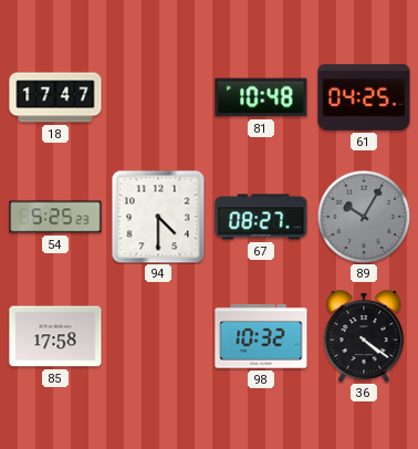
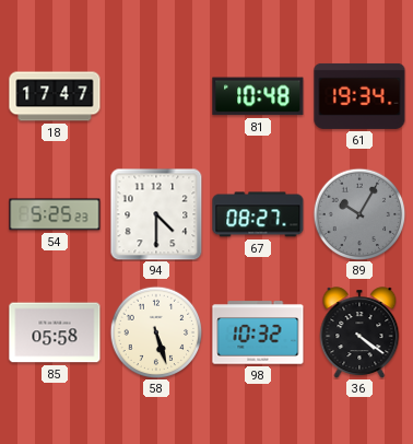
61: 04:25 -> 19:34 (359, 96)
85: 17:58 -> 05:58 (55, 332)
58: none -> 5:27 (156, 332)
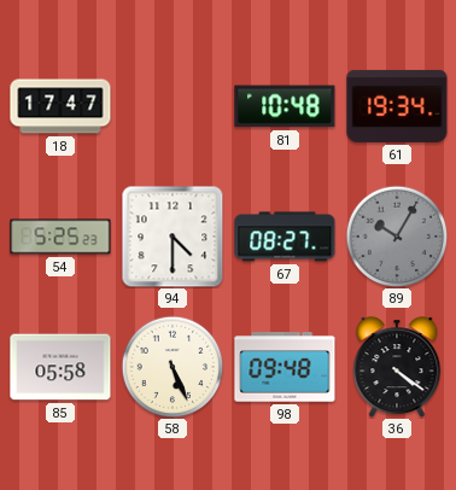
58: 5:27 -> 5:26 (173, 367)
98: 10:32 -> 09:48 (285, 367)
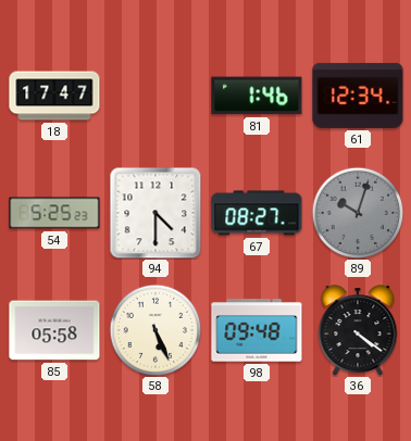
81: 10:48 -> 1:46 (257, 96)
61: 19:34 -> 12:34 (358, 96)
89: 10:05 -> 10:03 (358, 213)
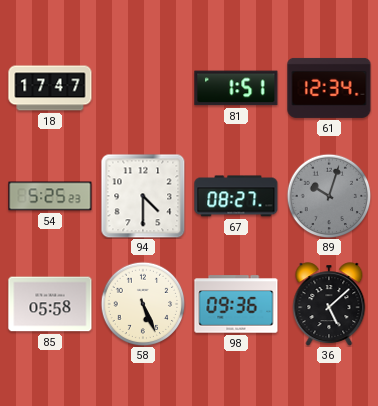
81: 1:46 -> 1:51 (236, 88)
98: 09:48 -> 09:36 (236, 304)
36: 4:21 -> 5:08 (329, 304)
